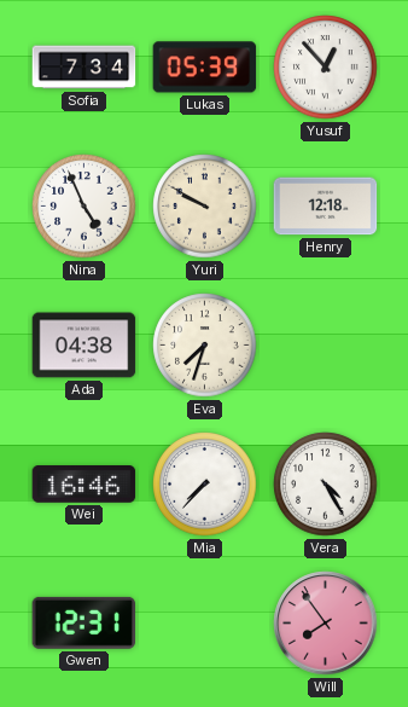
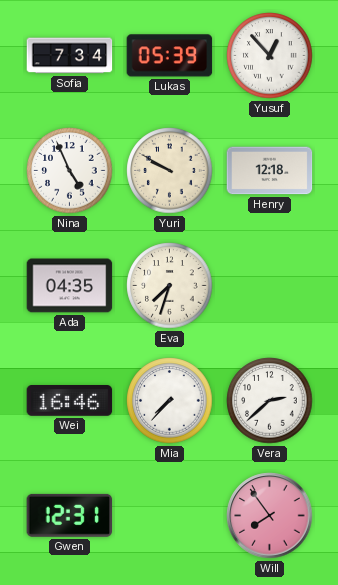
Ada: 04:38 -> 04:35 (70, 286)
Vera: 4:25 -> 2:38 (270, 401)
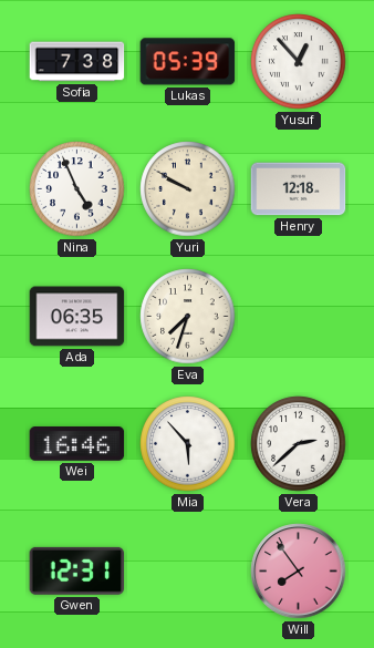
Sofia: 7:34 -> 7:38 (77, 62)
Ada: 04:35 -> 06:35 (77, 317)
Mia: 7:37 -> 5:53 (188, 444)
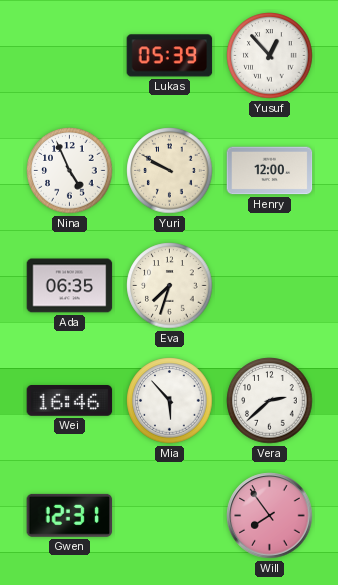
Sofia: 7:38 -> none (77, 62)
Henry: 12:18 -> 12:00 (270, 171)
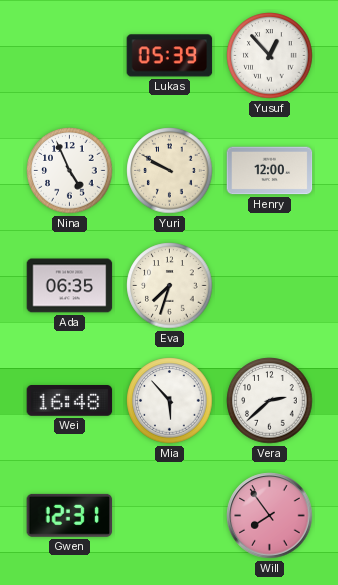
Wei: 16:46 -> 16:48 (70, 401)
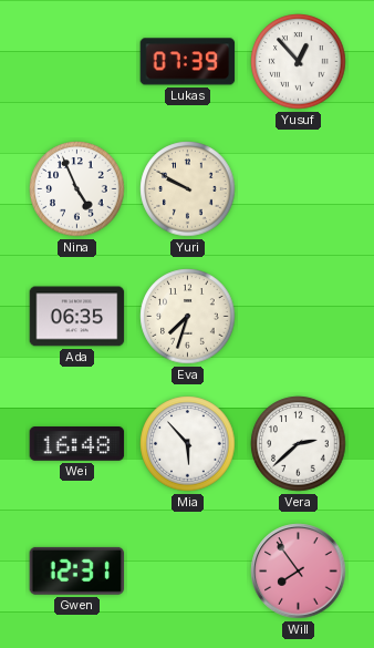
Lukas: 05:39 -> 07:39 (188, 62)
Henry: 12:00 -> none (270, 171)
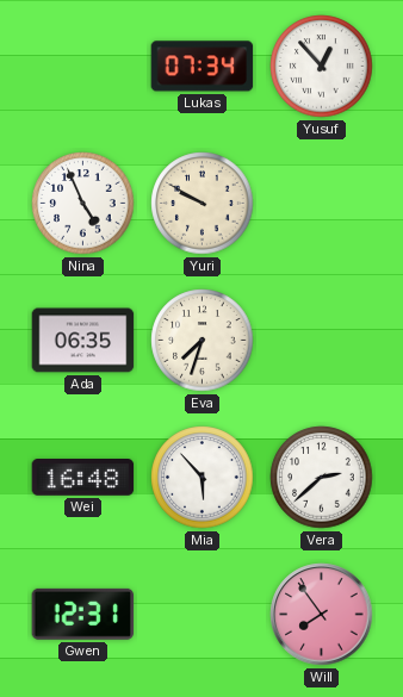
Lukas: 07:39 -> 07:34 (203, 67)
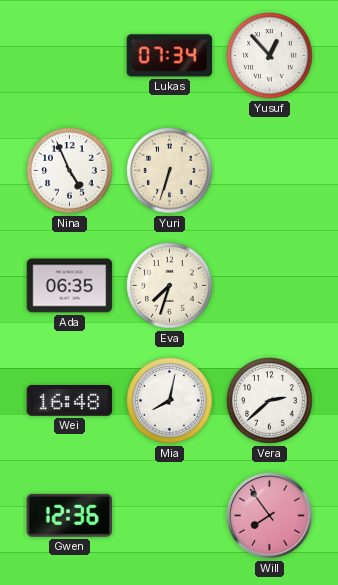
Yuri: 9:50 -> 6:33 (170, 171)
Mia: 5:53 -> 8:02 (170, 401)
Gwen: 12:31 -> 12:36 (70, 515)
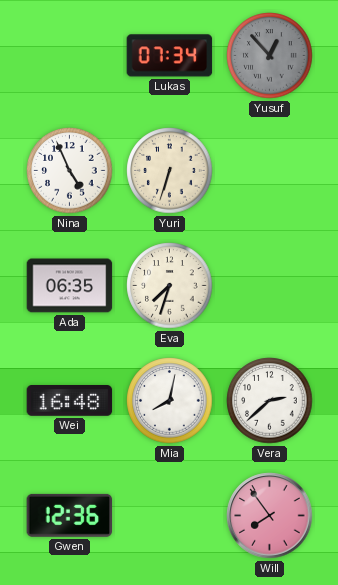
Yusuf dial: white -> grey (270, 56)
